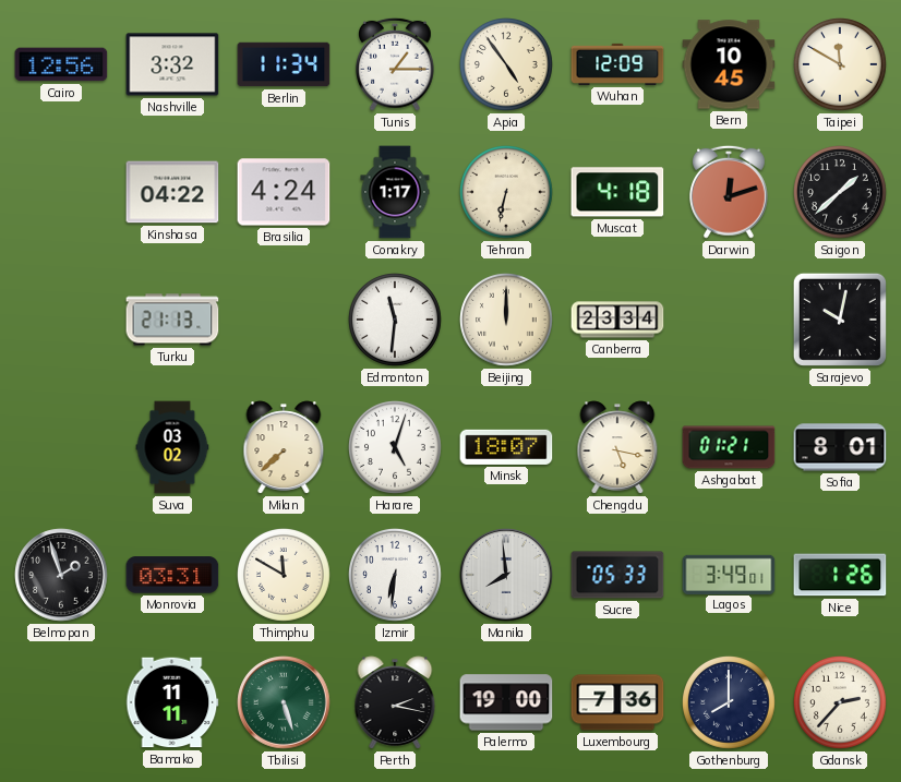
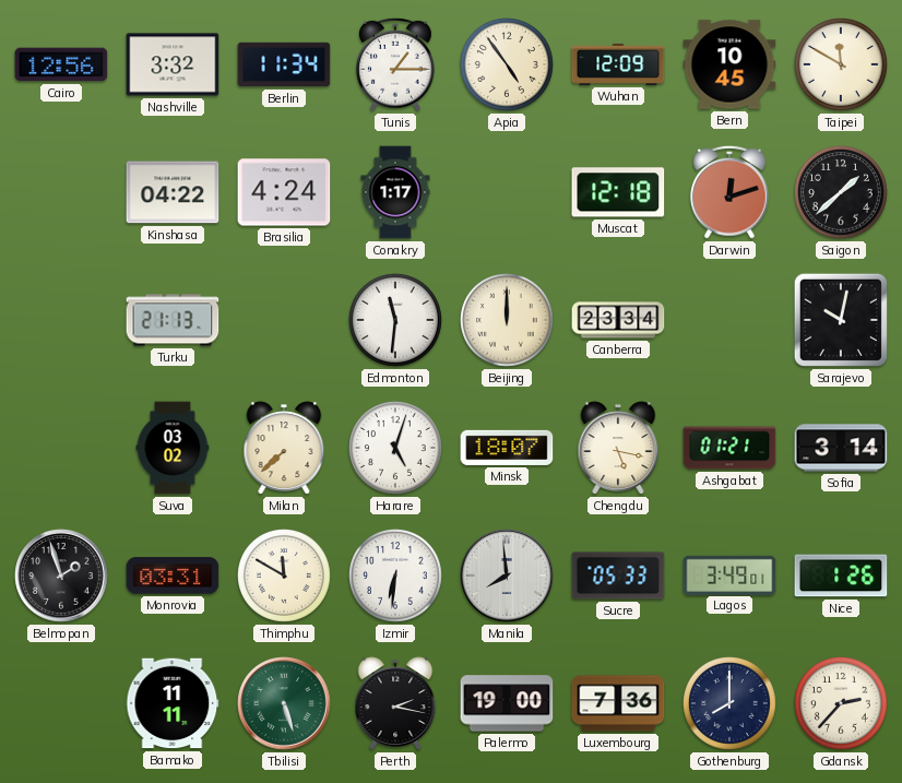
Tehran: 6:32 -> none (507, 193)
Muscat: 4:18 -> 12:18 (618, 192)
Sofia: 8:01 -> 3:14 (841, 448)
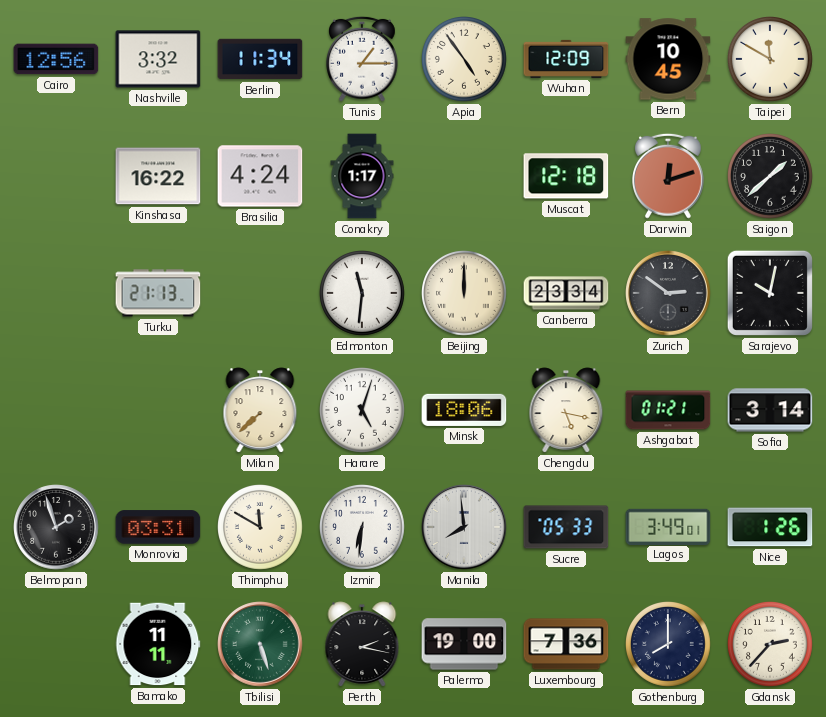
Kinshasa: 04:22 -> 16:22 (158, 176)
Zurich: none -> 2:51 (668, 293)
Suva: 03:02 -> none (173, 448)
Minsk: 18:07 -> 18:06 (464, 410)
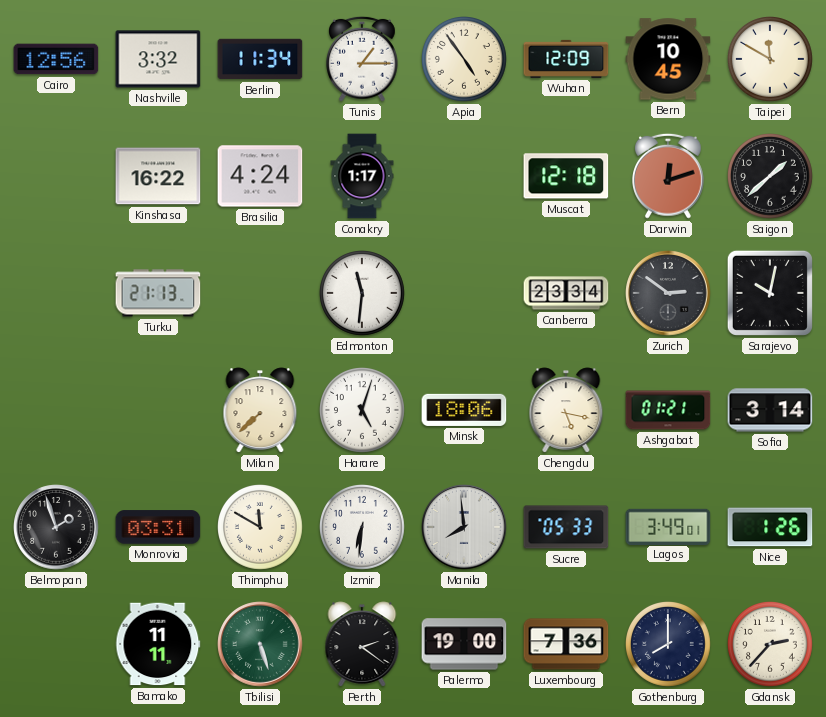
Beijing: 12:00 -> none (465, 294)
Perth: 2:17 -> 2:21 (362, 644)
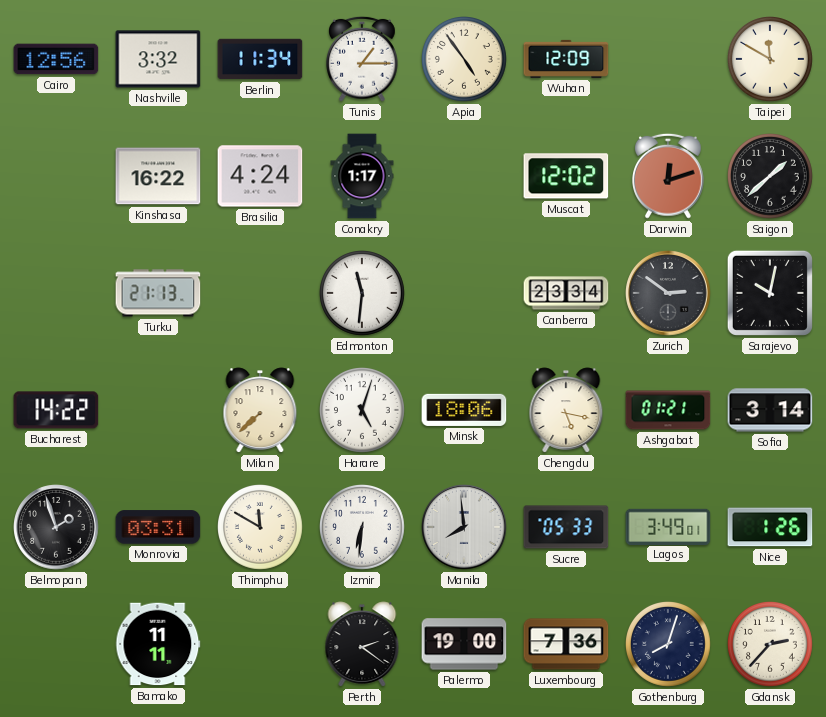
Bern: 10:45 -> none (668, 59)
Muscat: 12:18 -> 12:02 (566, 176)
Bucharest: none -> 14:22 (56, 410)
Tbilisi: 5:27 -> none (260, 644)
Gothenburg: 8:00 -> 8:03 (669, 645)
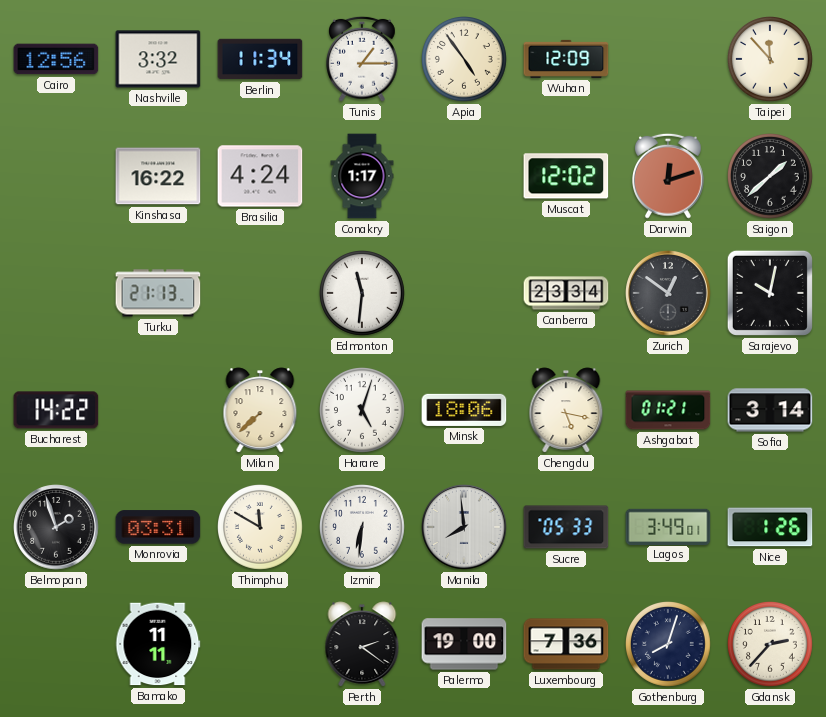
Taipei: 11:50 -> 11:53 (771, 60)
Zurich: 2:51 -> 12:51 (668, 293)
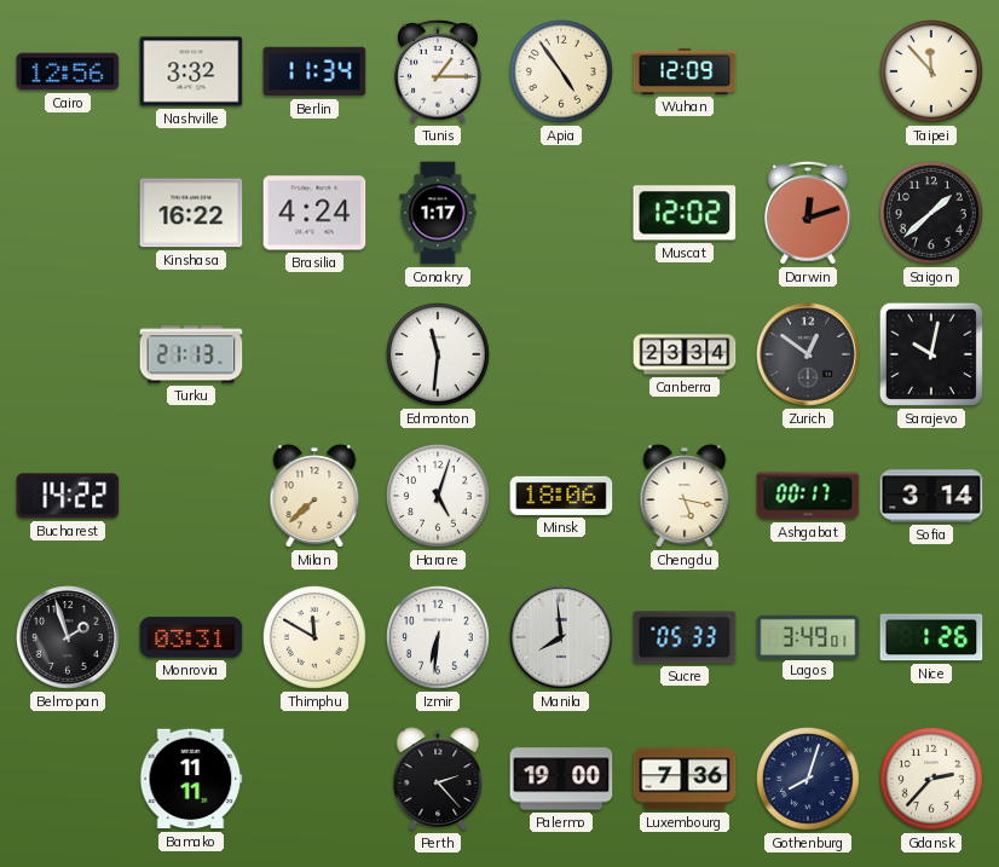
Ashgabat: 01:21 -> 00:17 (808, 496)
Perth: 2:21 -> 2:23 (438, 779)
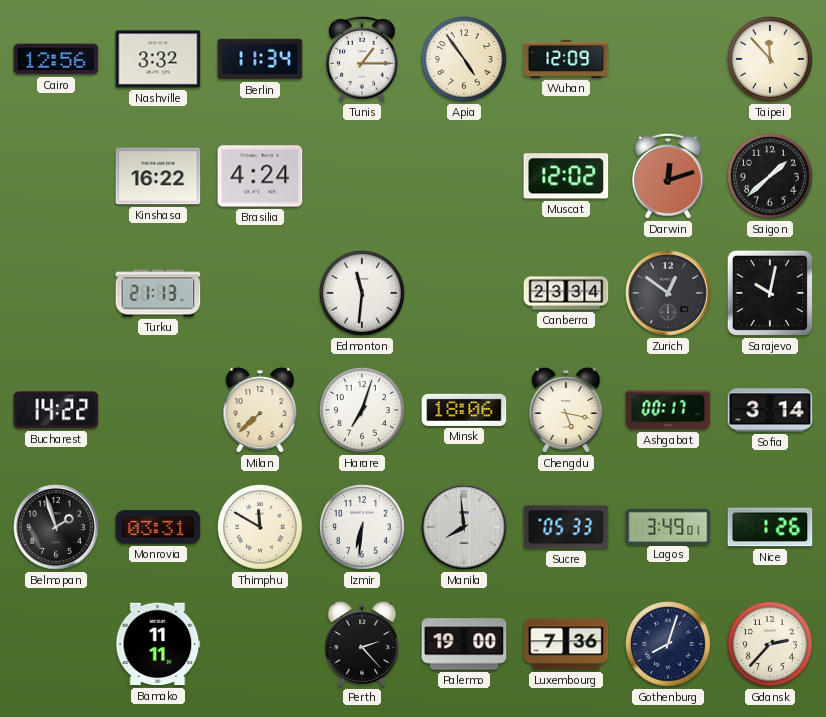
Conakry: 1:17 -> none (438, 213)
Harare: 5:03 -> 7:03 (363, 411)
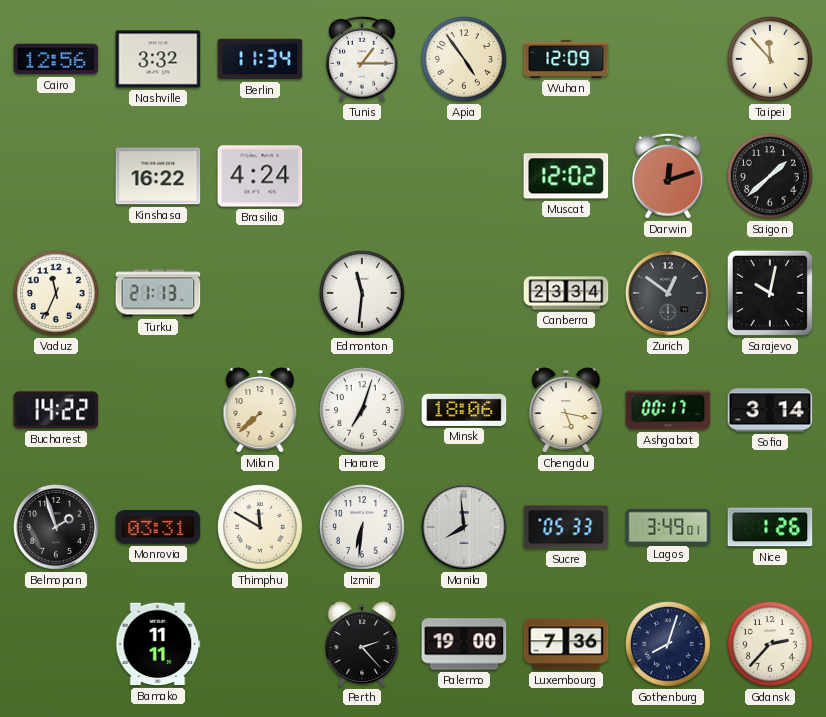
Vaduz: none -> 11:34 (57, 294)
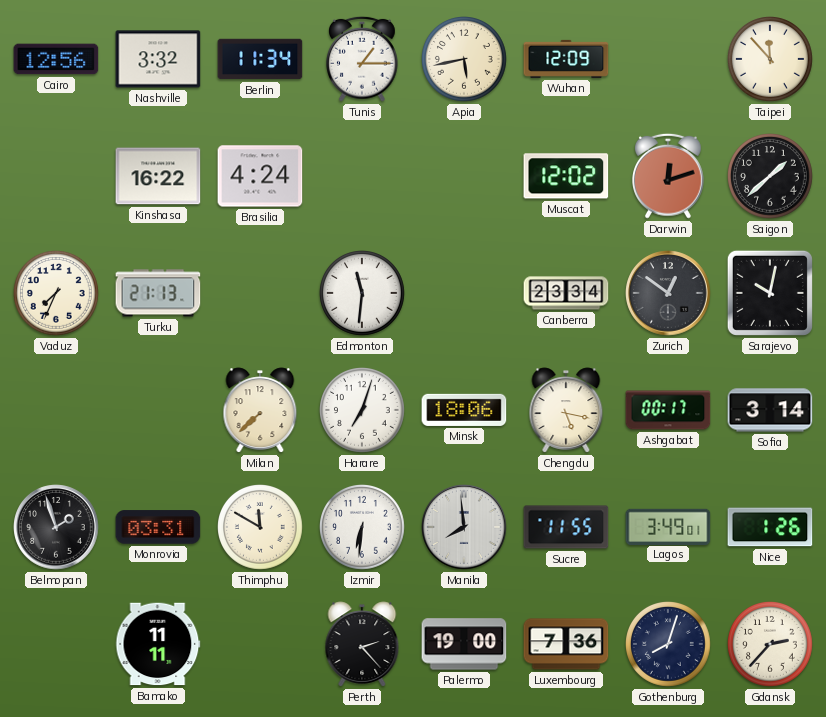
Apia: 4:54 -> 5:43 (465, 60)
Vaduz: 11:34 -> 7:34 (57, 294)
Bucharest: 14:22 -> none (56, 410)
Sucre: 05:33 -> 11:55 (566, 527)
